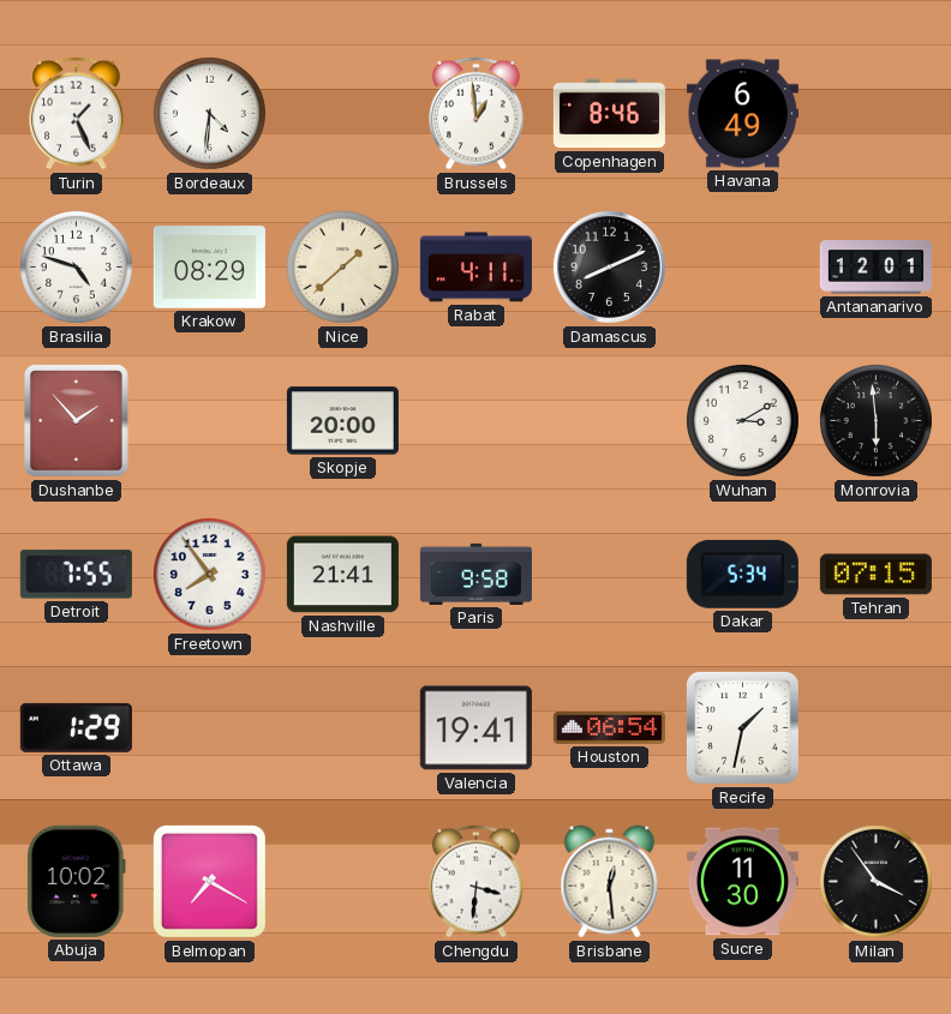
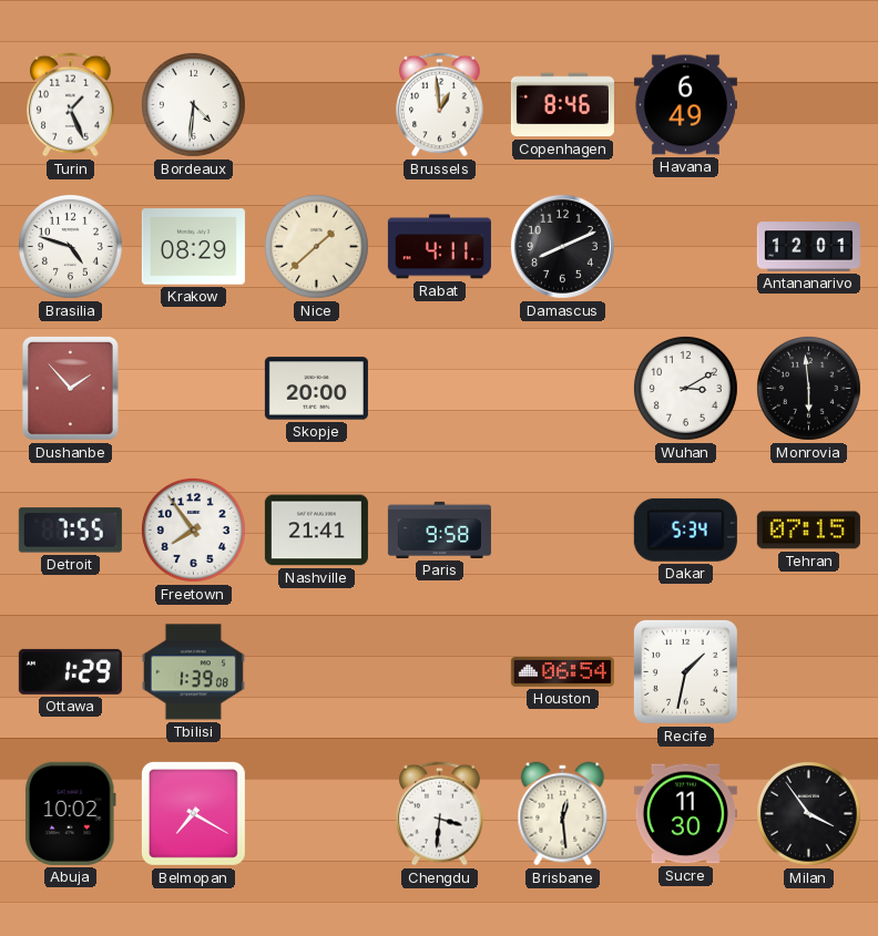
Tbilisi: none -> 1:39 (193, 672)
Valencia: 19:41 -> none (475, 728)
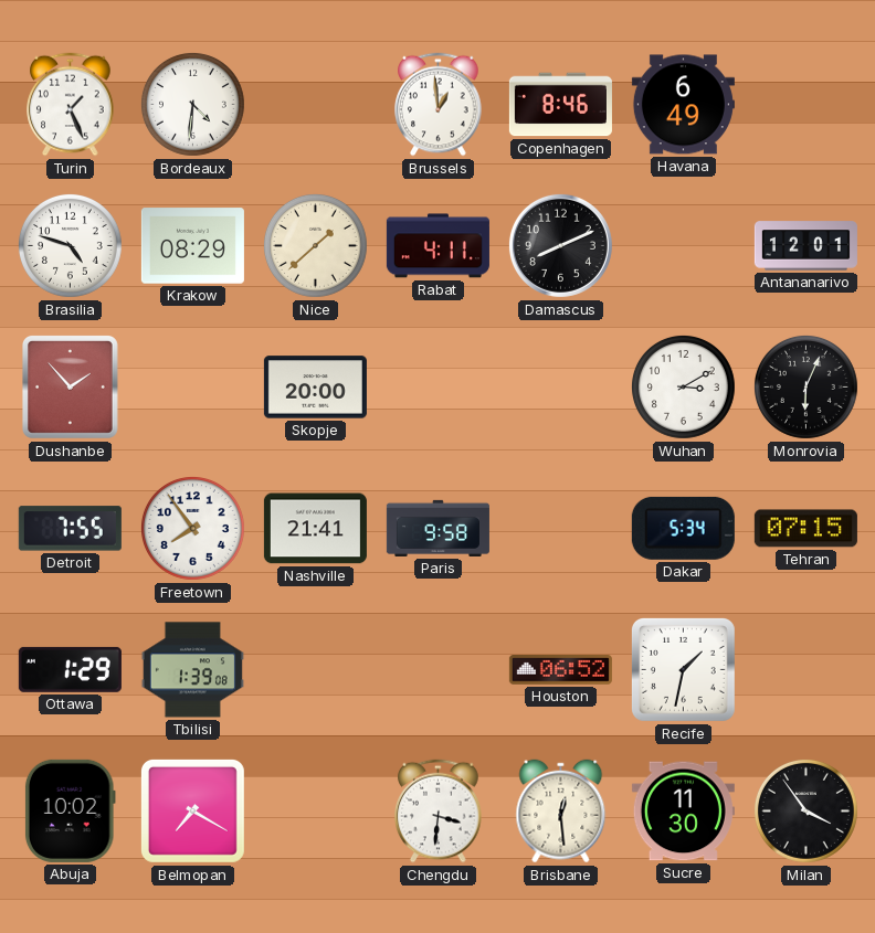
Monrovia: 5:59 -> 6:04 (805, 386)
Houston: 06:54 -> 06:52 (560, 670)
